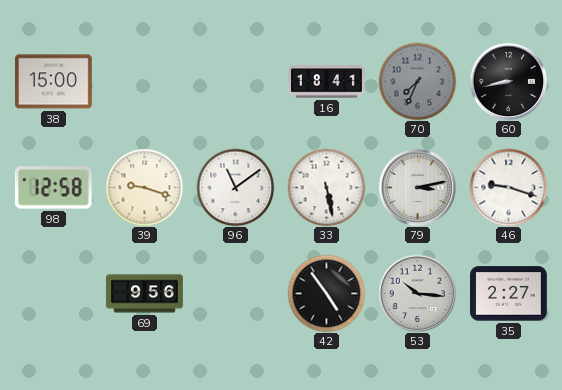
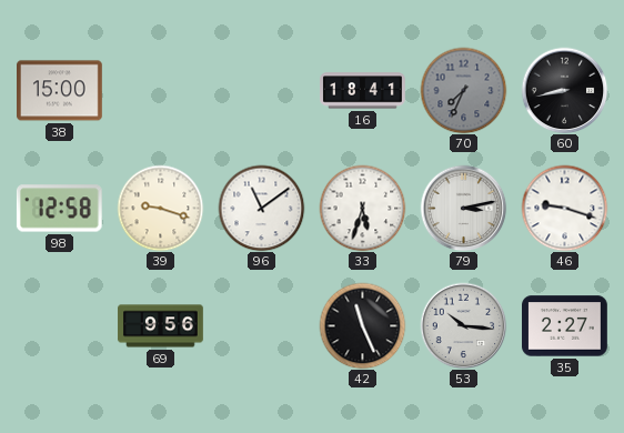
33: 5:28 -> 5:33 (362, 208)
42: 4:54 -> 11:26 (362, 325)
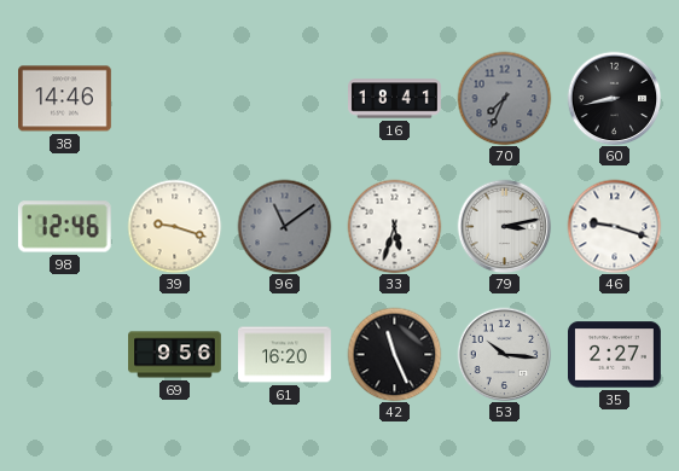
38: 15:00 -> 14:46 (65, 99)
98: 12:58 -> 12:46 (64, 227)
96 dial: white -> grey (284, 226)
61: none -> 16:20 (285, 355)
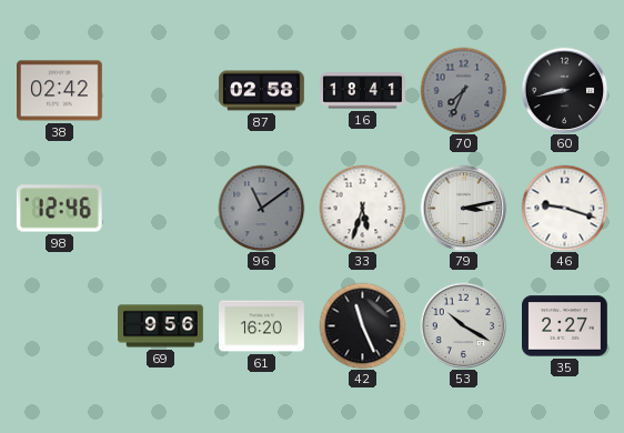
38: 14:46 -> 02:42 (60, 91)
87: none -> 02:58 (262, 91)
39: 9:18 -> none (174, 226)
53: 10:16 -> 10:20 (463, 325)
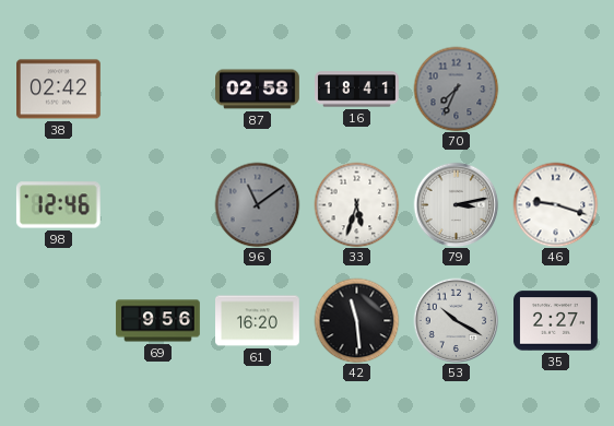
60: 8:43 -> none (564, 90)
42: 11:26 -> 11:29 (356, 320)
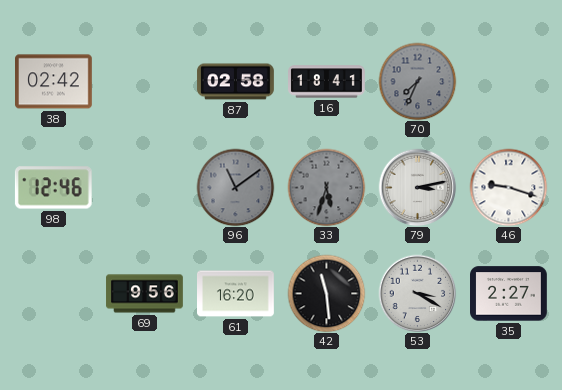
33 dial: white -> grey (326, 187)
53: 10:20 -> 3:20 (417, 293)
